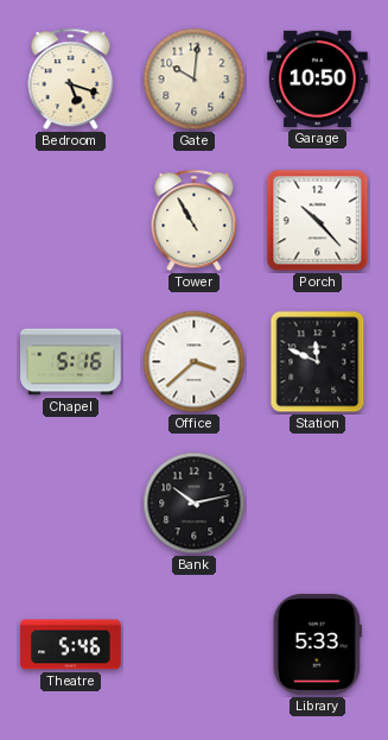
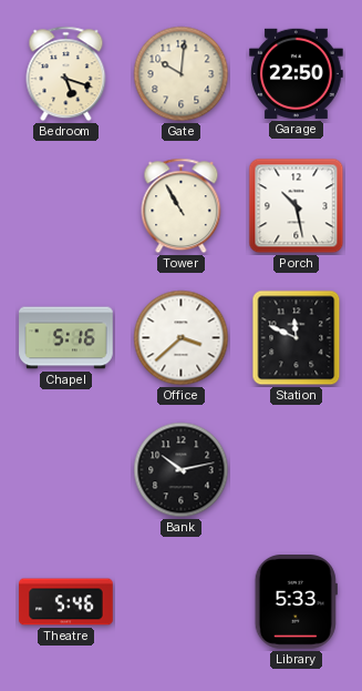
Garage: 10:50 -> 22:50 (297, 73)
Porch: 10:23 -> 10:28 (297, 206)
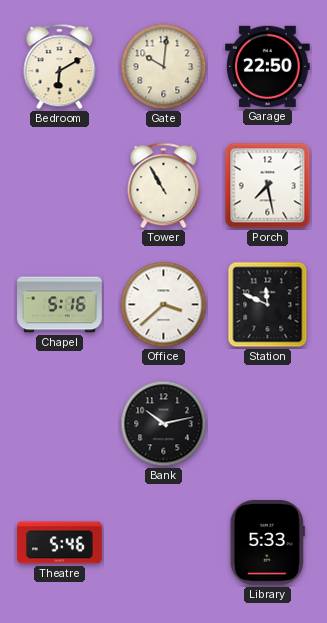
Bedroom: 5:18 -> 6:10 (60, 67)
Porch: 10:28 -> 7:28 (268, 186)
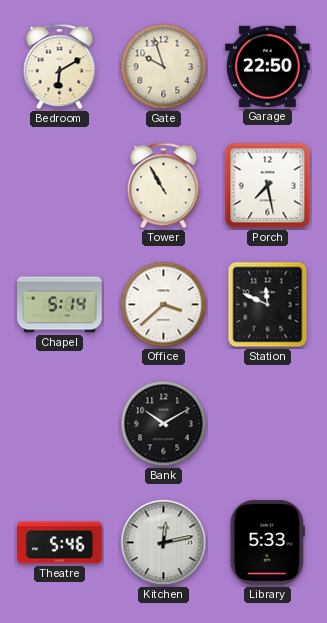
Gate: 10:01 -> 9:57 (164, 67)
Chapel: 5:16 -> 5:14 (60, 305)
Bank: 10:13 -> 10:10 (164, 424)
Kitchen: none -> 12:13 (164, 543)
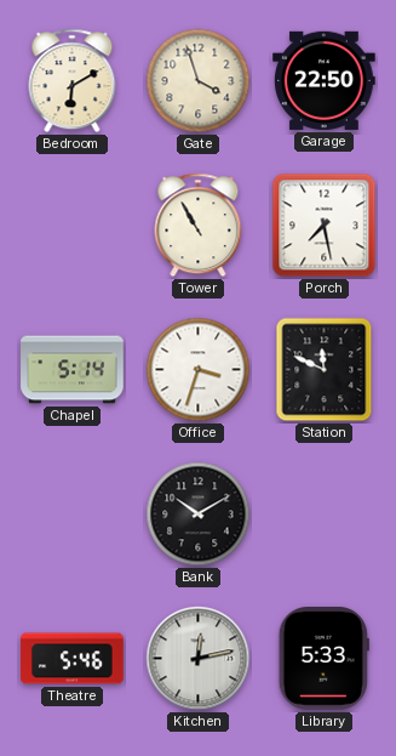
Gate: 9:57 -> 3:57 (199, 81)
Office: 3:38 -> 3:33 (199, 370)
